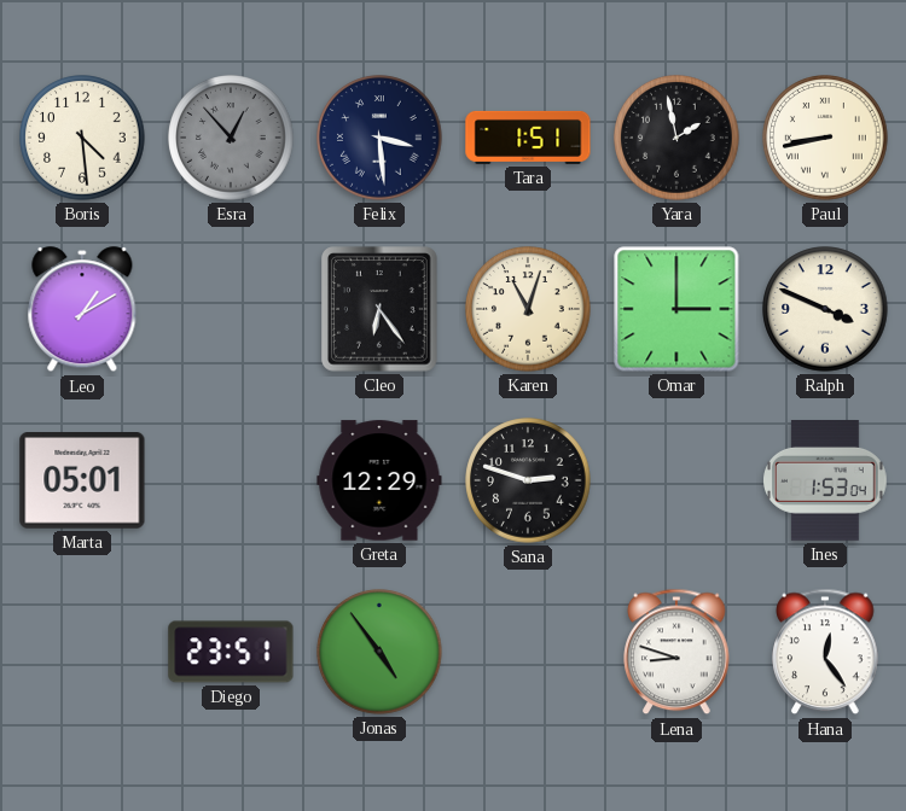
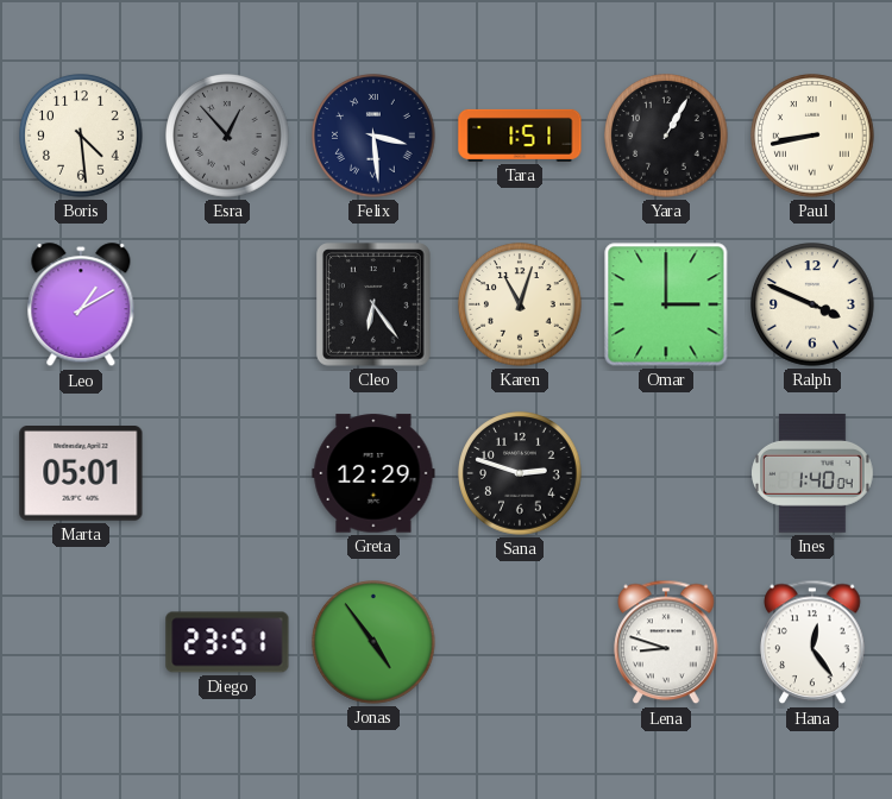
Yara: 1:58 -> 1:05 (666, 136)
Ines: 1:53 -> 1:40 (814, 474)
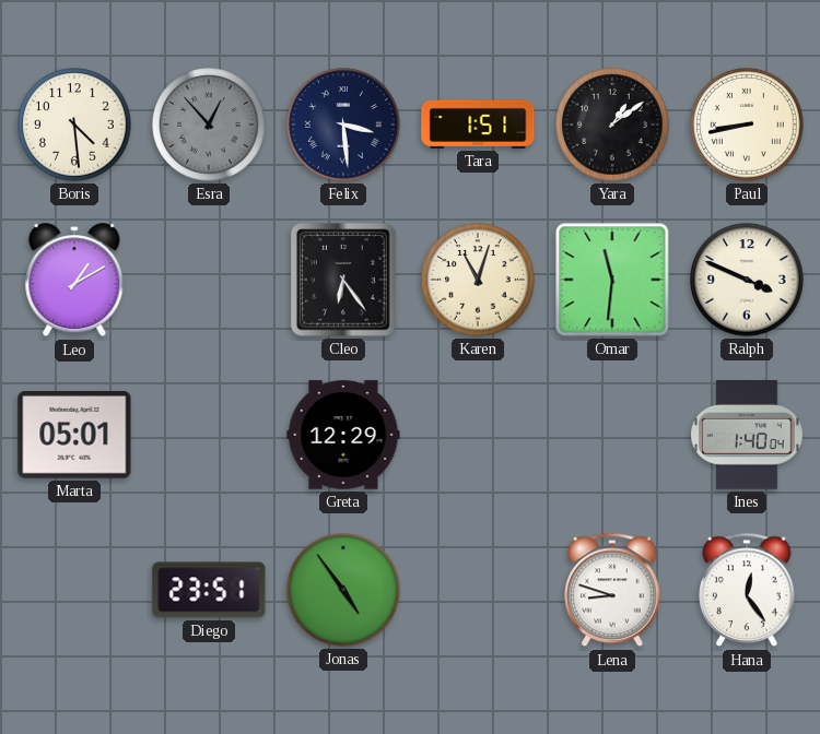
Yara: 1:05 -> 1:09 (612, 125)
Omar: 3:00 -> 11:31 (612, 280)
Sana: 2:48 -> none (520, 473)
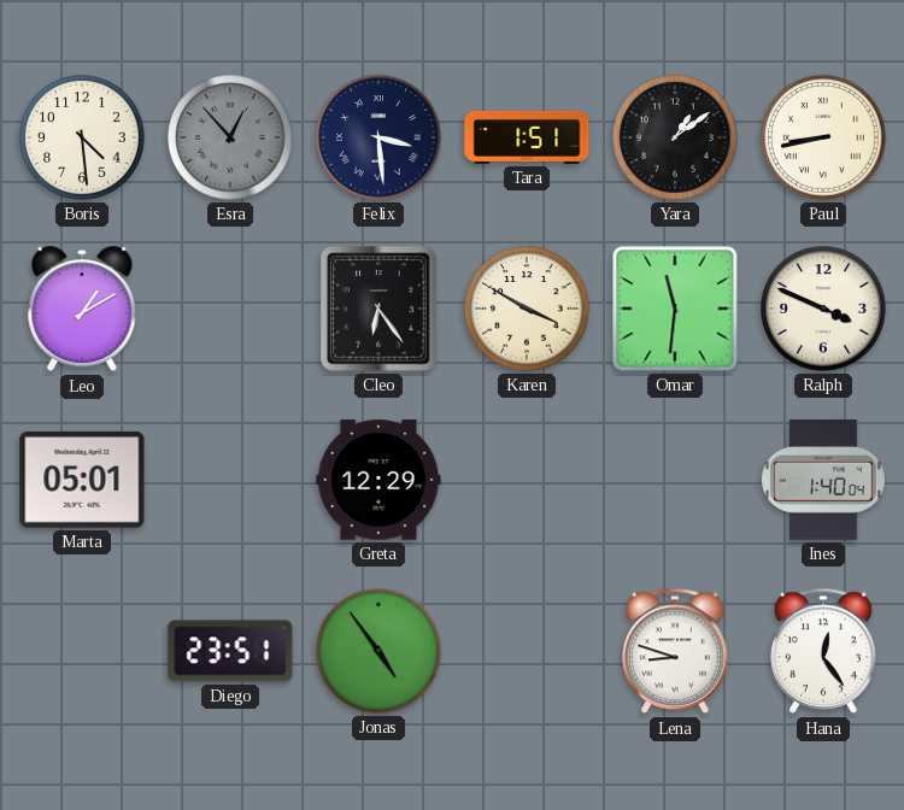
Karen: 11:03 -> 3:50 (527, 309)
